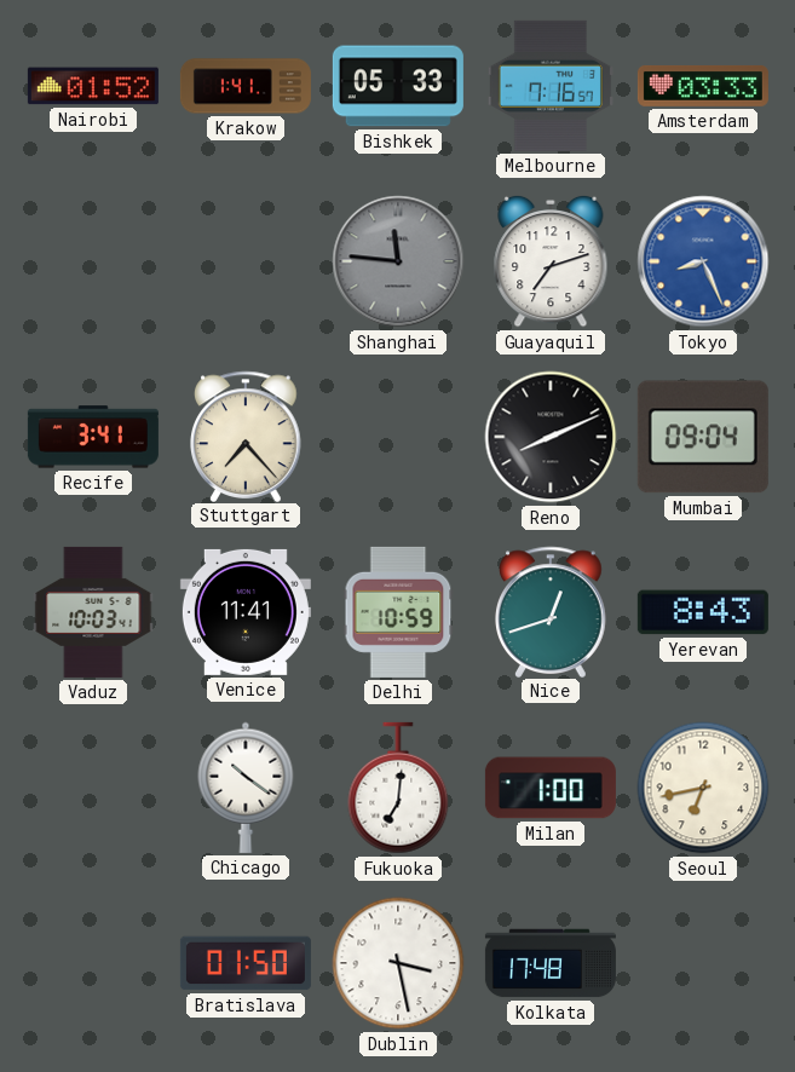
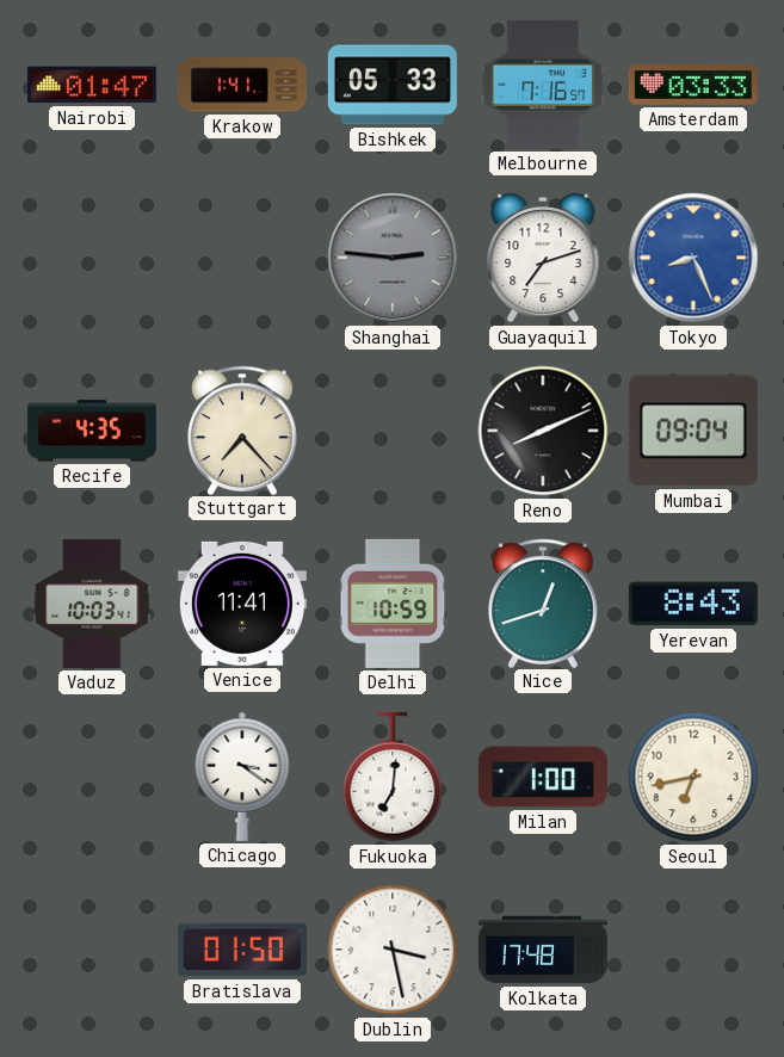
Nairobi: 01:52 -> 01:47 (92, 85)
Shanghai: 11:46 -> 2:46 (393, 258)
Recife: 3:41 -> 4:35 (92, 431)
Chicago: 10:21 -> 3:21 (242, 777)
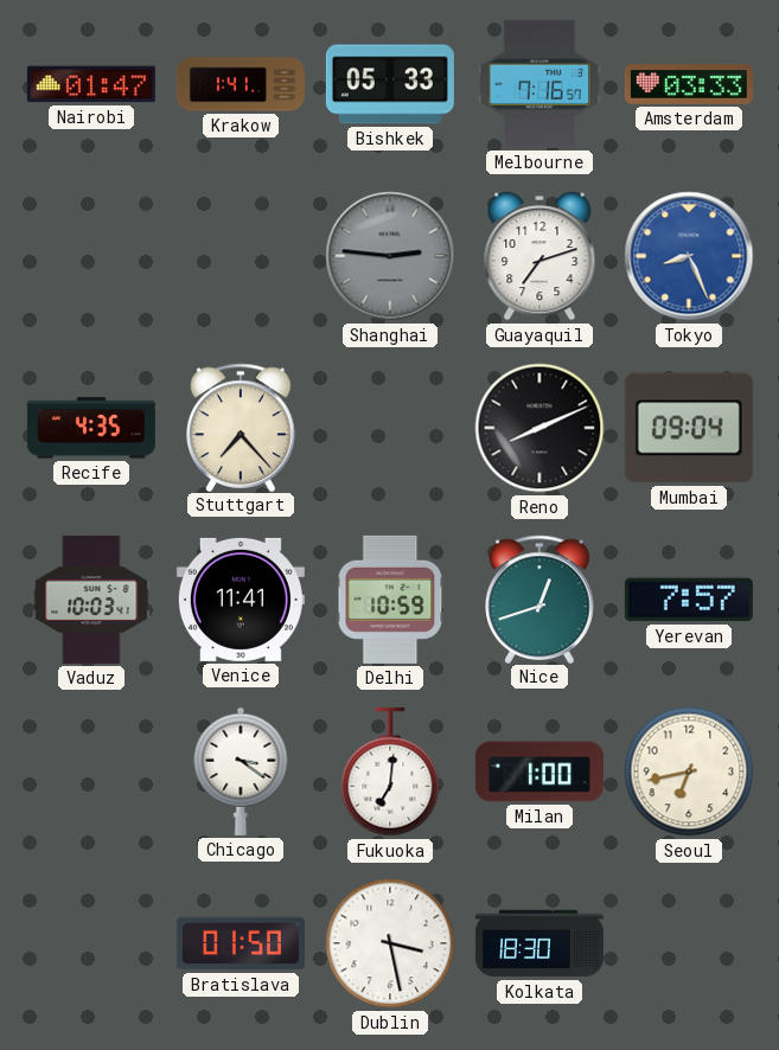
Yerevan: 8:43 -> 7:57 (689, 600)
Kolkata: 17:48 -> 18:30 (539, 943)
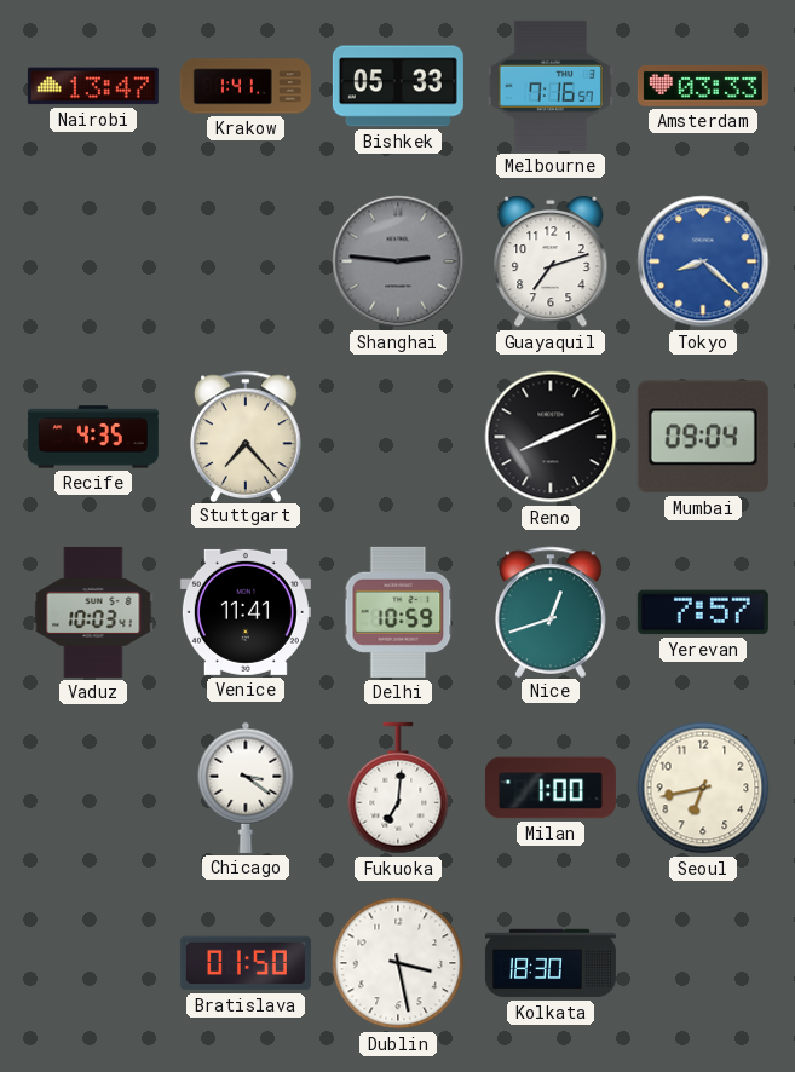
Nairobi: 01:47 -> 13:47 (93, 86)
Tokyo: 8:26 -> 8:22 (703, 261)
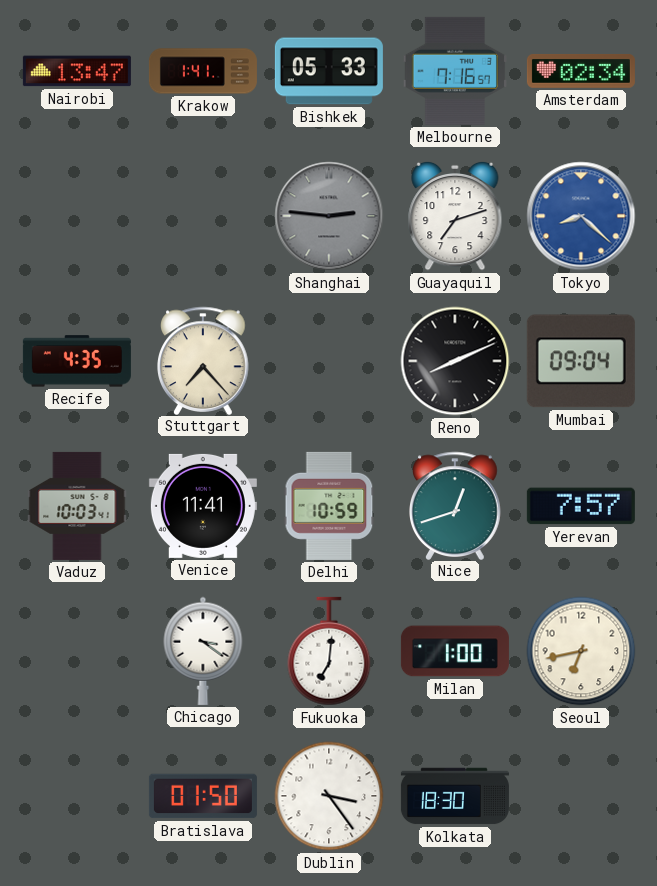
Amsterdam: 03:33 -> 02:34 (581, 71)
Dublin: 3:28 -> 3:24 (329, 796)
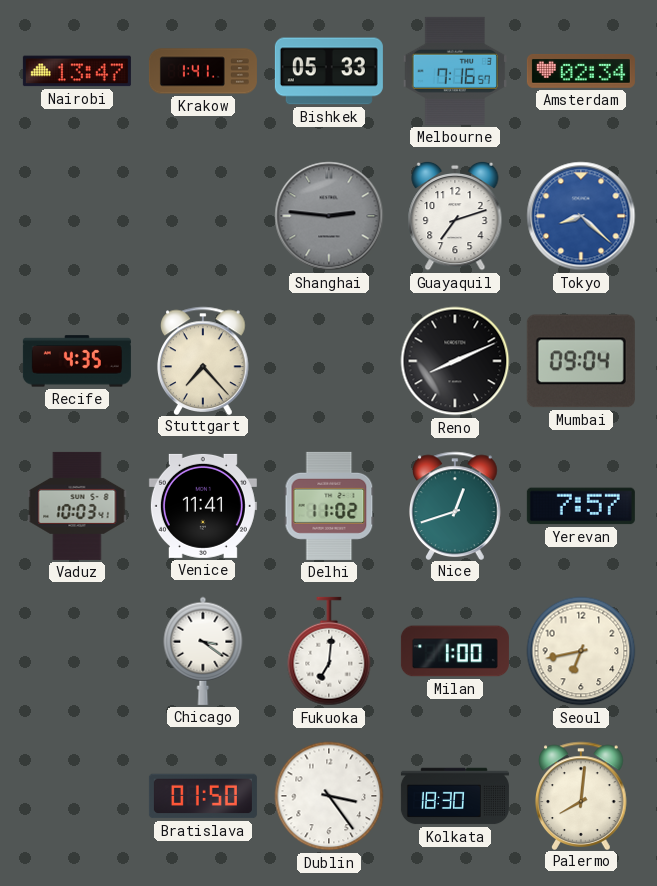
Delhi: 10:59 -> 11:02 (329, 506)
Palermo: none -> 8:01 (581, 795)
